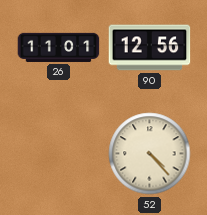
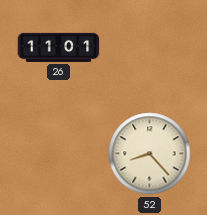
90: 12:56 -> none (150, 48)
52: 4:23 -> 8:23 (150, 154)
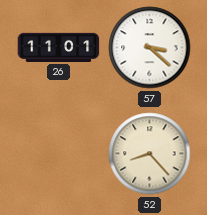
57: none -> 3:22 (150, 48)
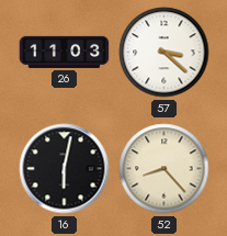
26: 11:01 -> 11:03 (65, 52)
16: none -> 6:02 (65, 169)
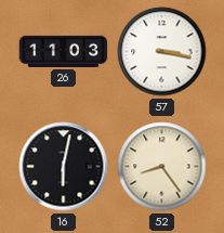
57: 3:22 -> 3:17 (162, 52)
52: 8:23 -> 8:24 (162, 167)
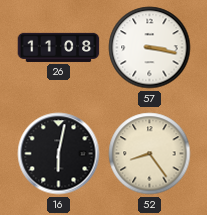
26: 11:03 -> 11:08 (59, 47)
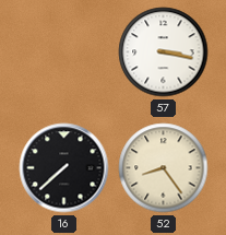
26: 11:08 -> none (59, 47)
16: 6:02 -> 7:38 (64, 168)
